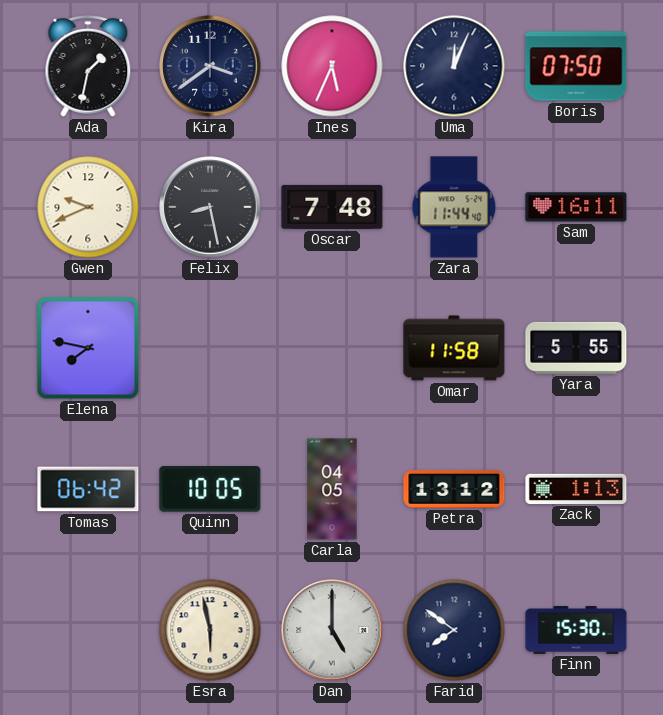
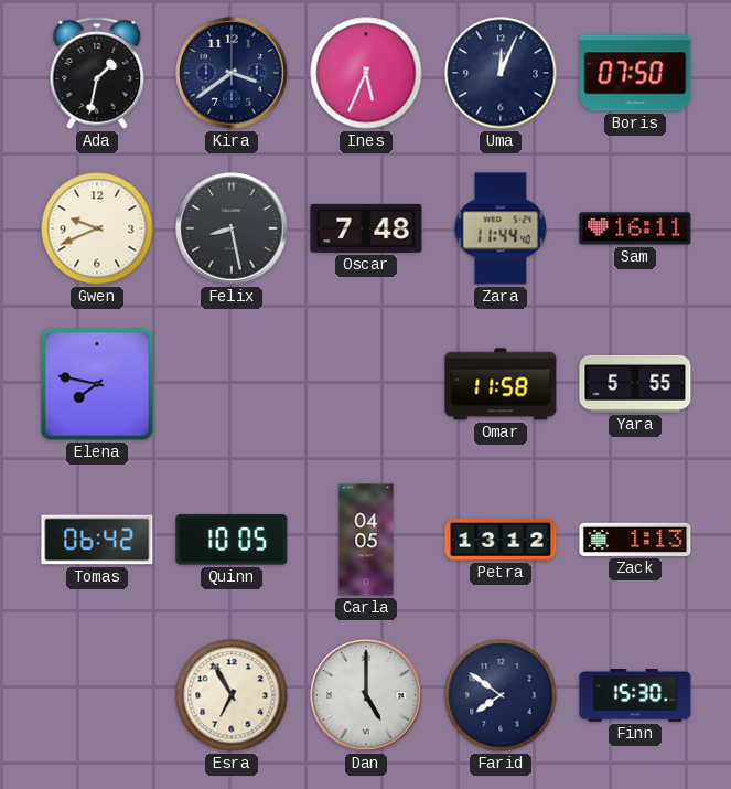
Esra: 5:58 -> 6:55 (232, 695)
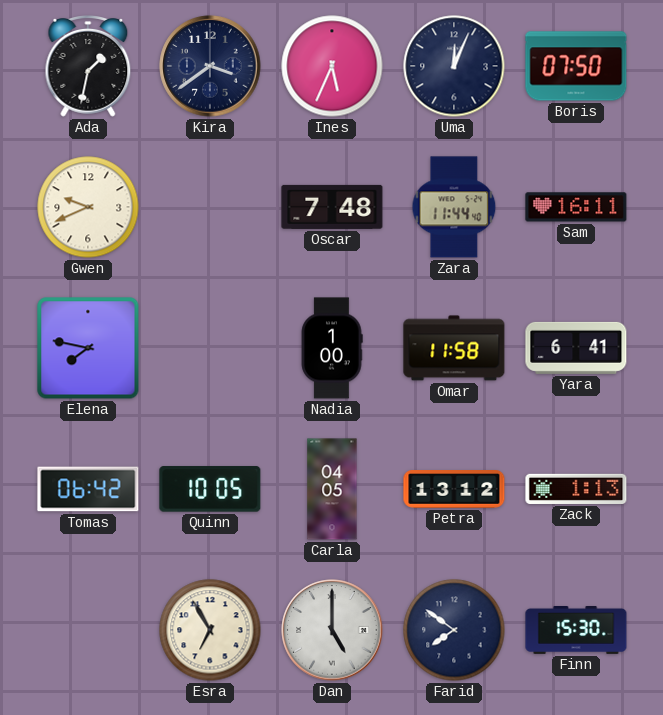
Felix: 8:28 -> none (232, 228)
Nadia: none -> 1:00 (332, 348)
Yara: 5:55 -> 6:41 (576, 348)
